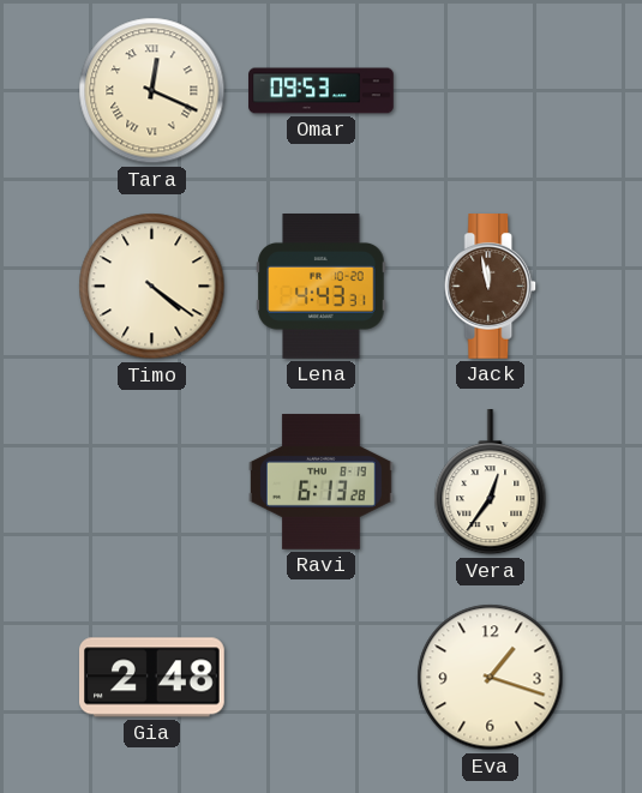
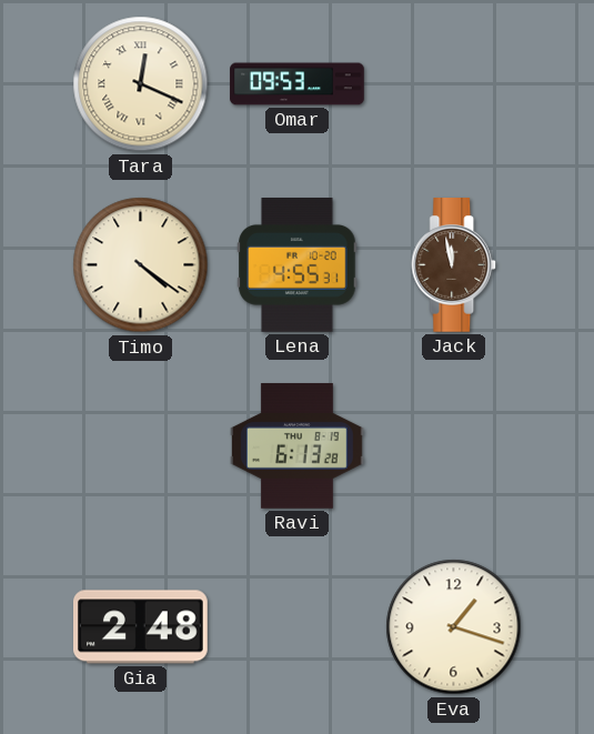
Lena: 4:43 -> 4:55 (298, 265)
Vera: 12:36 -> none (491, 483)
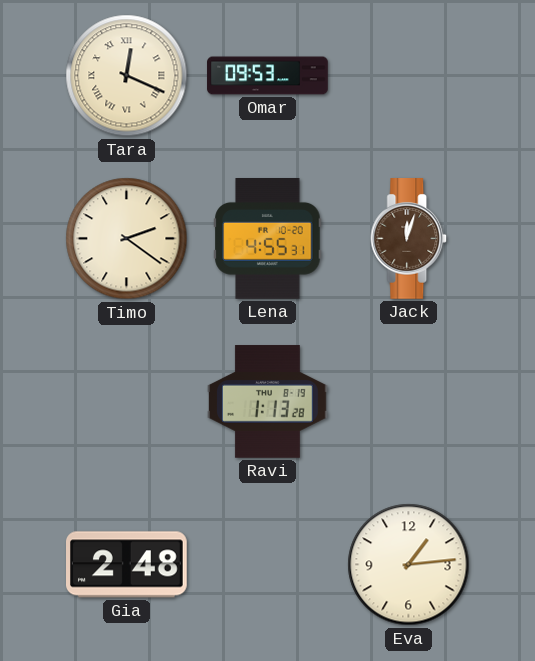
Timo: 4:21 -> 2:21 (127, 239)
Jack: 11:58 -> 12:03 (409, 239)
Ravi: 6:13 -> 1:13 (268, 402)
Eva: 1:18 -> 1:14 (409, 565)
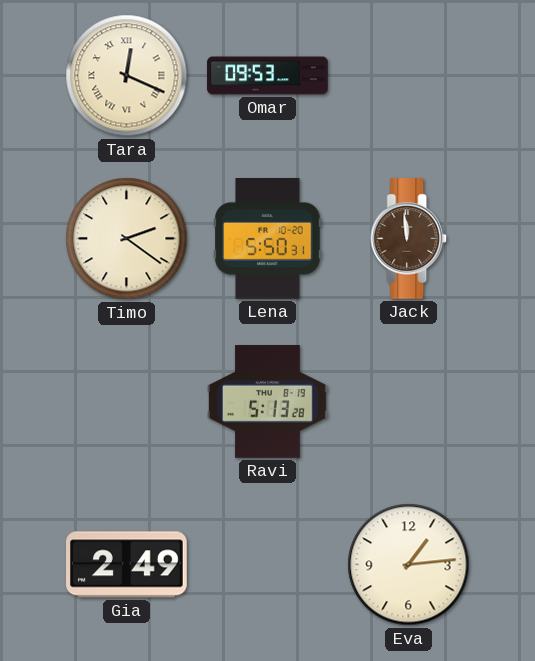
Lena: 4:55 -> 5:50 (268, 239)
Jack: 12:03 -> 11:59 (409, 239)
Ravi: 1:13 -> 5:13 (268, 402)
Gia: 2:48 -> 2:49 (127, 565)
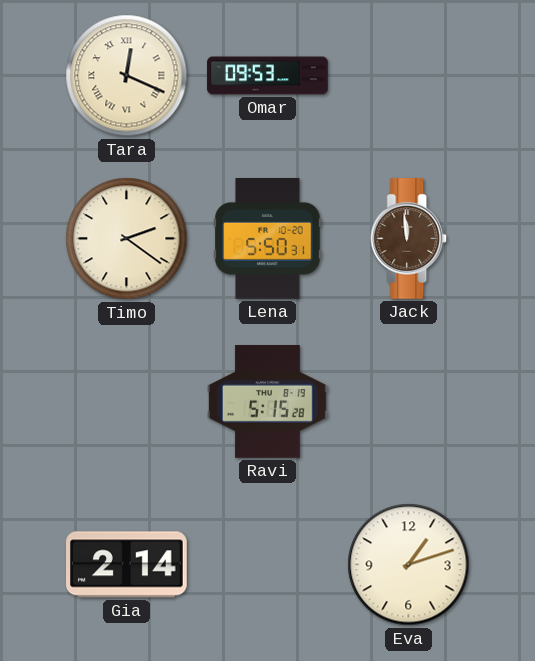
Ravi: 5:13 -> 5:15 (268, 402)
Gia: 2:49 -> 2:14 (127, 565)
Eva: 1:14 -> 1:12 (409, 565)
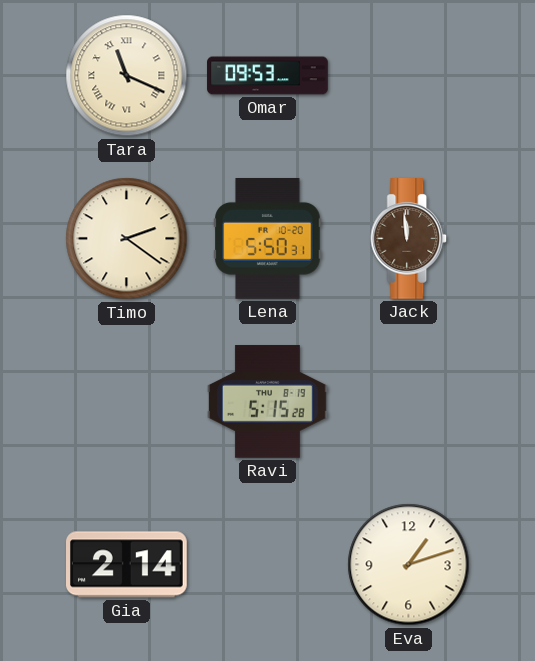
Tara: 12:19 -> 11:19 (127, 76)
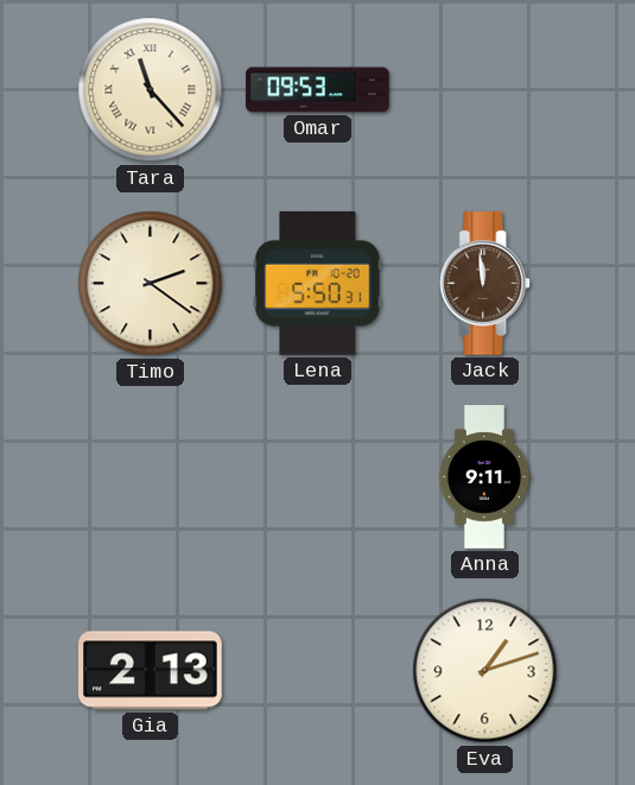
Tara: 11:19 -> 11:23 (151, 90)
Ravi: 5:15 -> none (268, 402)
Anna: none -> 9:11 (484, 477)
Gia: 2:14 -> 2:13 (151, 671)
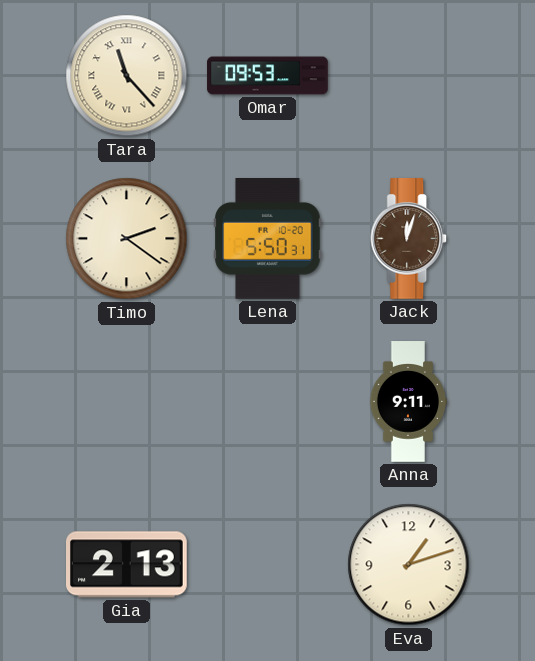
Jack: 11:59 -> 12:03 (409, 239)
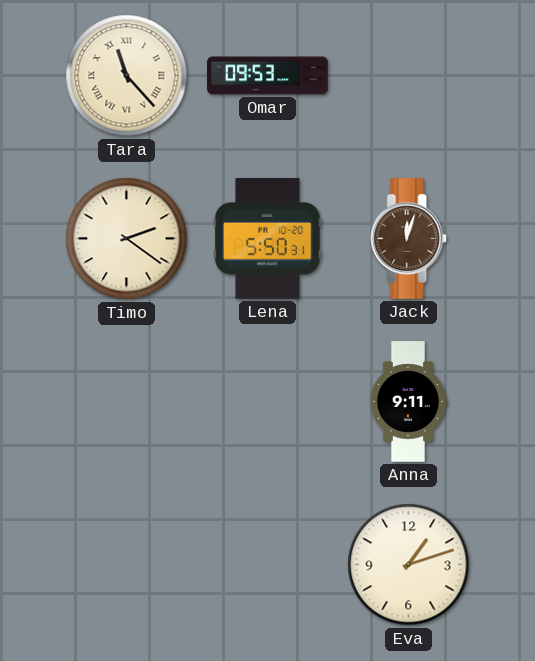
Gia: 2:13 -> none (127, 565)
